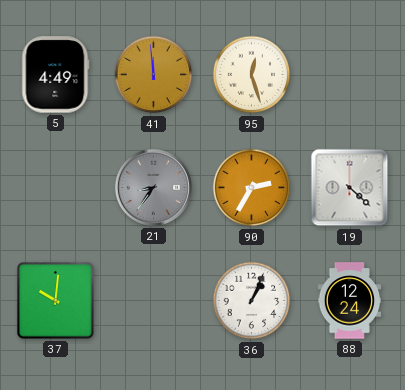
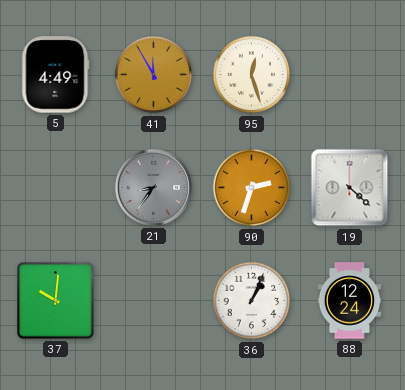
41: 11:59 -> 11:55 (154, 75)
90: 2:35 -> 2:33 (252, 188)
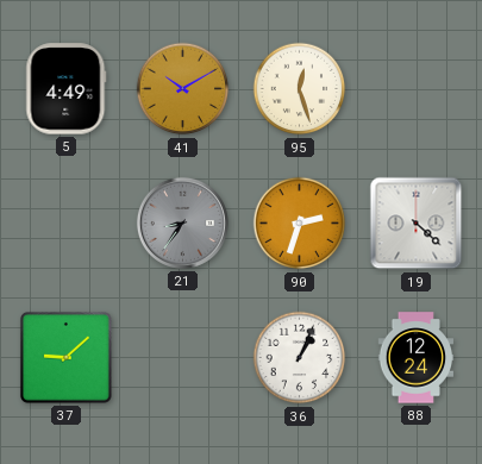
41: 11:55 -> 10:10 (183, 89)
37: 10:01 -> 9:08 (67, 358)
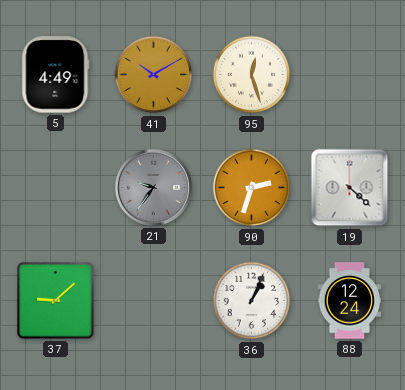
21: 8:36 -> 9:36 (153, 187)
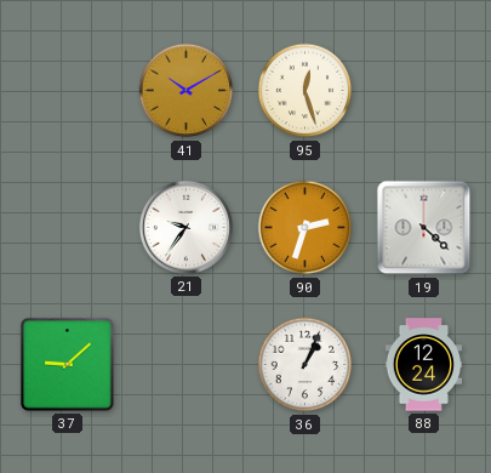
5: 4:49 -> none (56, 75)
21 dial: grey -> white (185, 227)
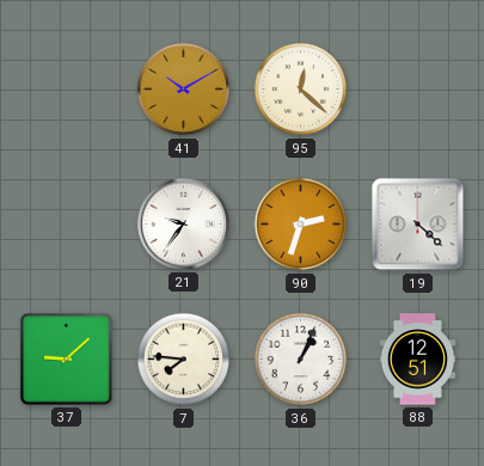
95: 12:27 -> 12:22 (301, 90)
7: none -> 7:46 (184, 360)
88: 12:24 -> 12:51 (418, 360)
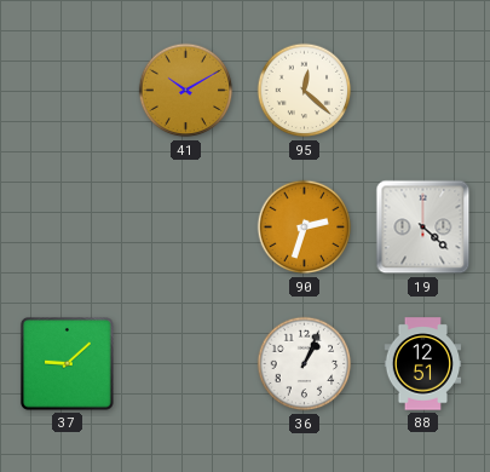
21: 9:36 -> none (183, 223)
7: 7:46 -> none (184, 360)
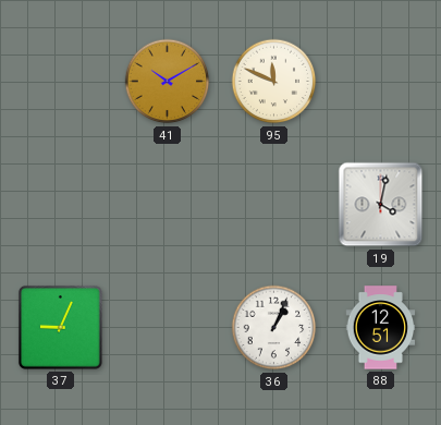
95: 12:22 -> 11:49 (274, 82)
90: 2:33 -> none (305, 228)
19: 4:22 -> 4:02 (381, 205)
37: 9:08 -> 9:04 (61, 328)
